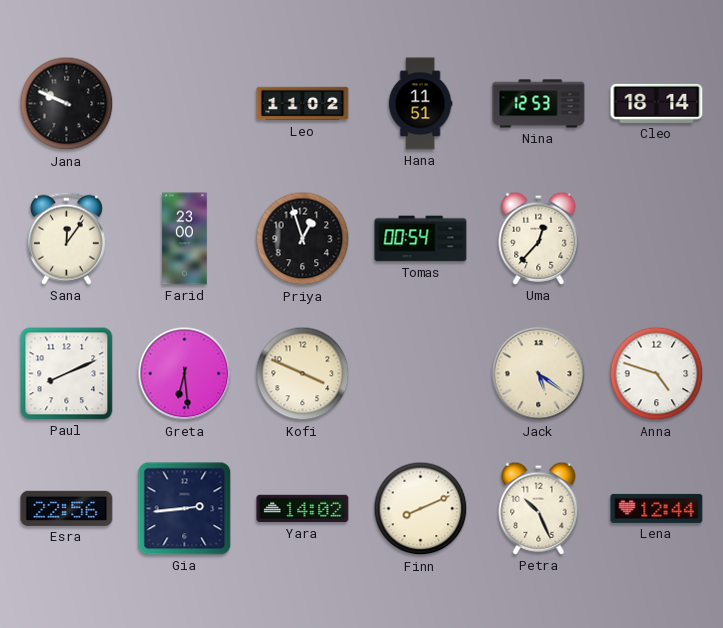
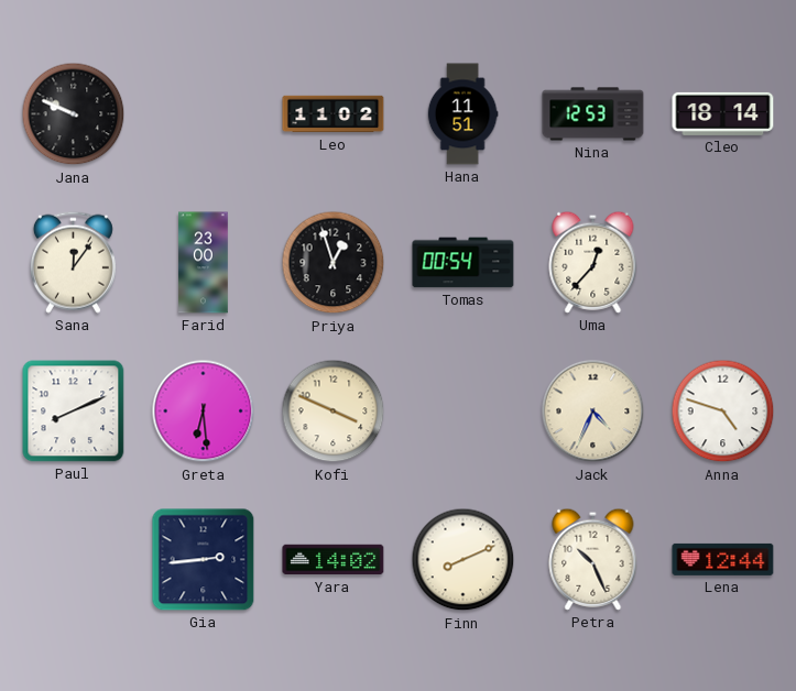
Jack: 5:21 -> 4:34 (593, 412)
Esra: 22:56 -> none (67, 508)
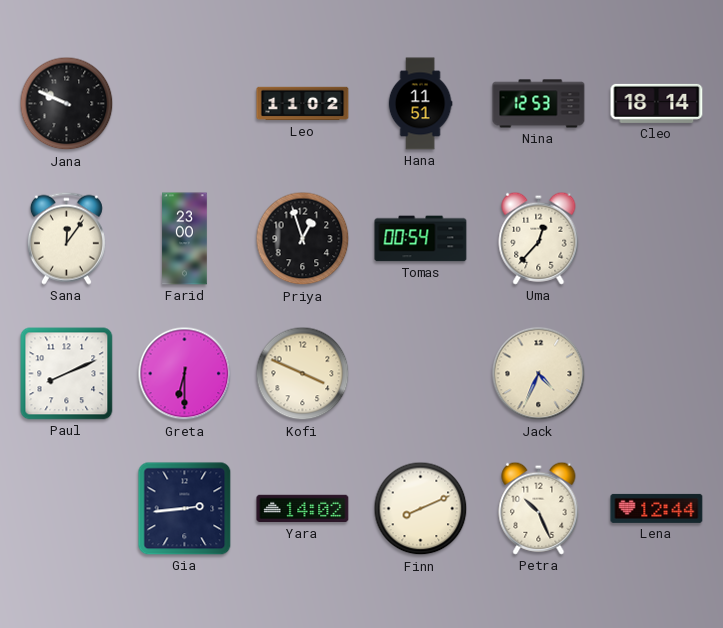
Greta: 6:29 -> 6:30 (185, 374)
Anna: 4:48 -> none (723, 412)
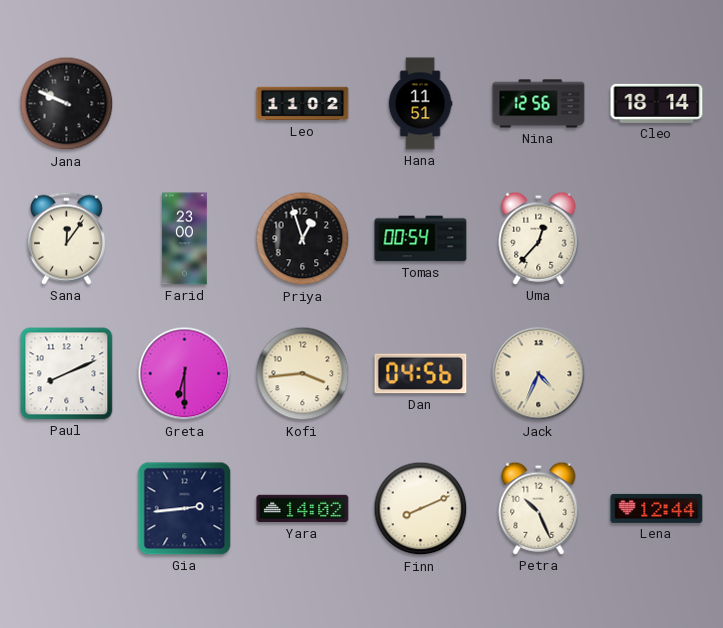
Nina: 12:53 -> 12:56 (539, 104)
Kofi: 3:49 -> 3:44 (303, 374)
Dan: none -> 04:56 (421, 374)
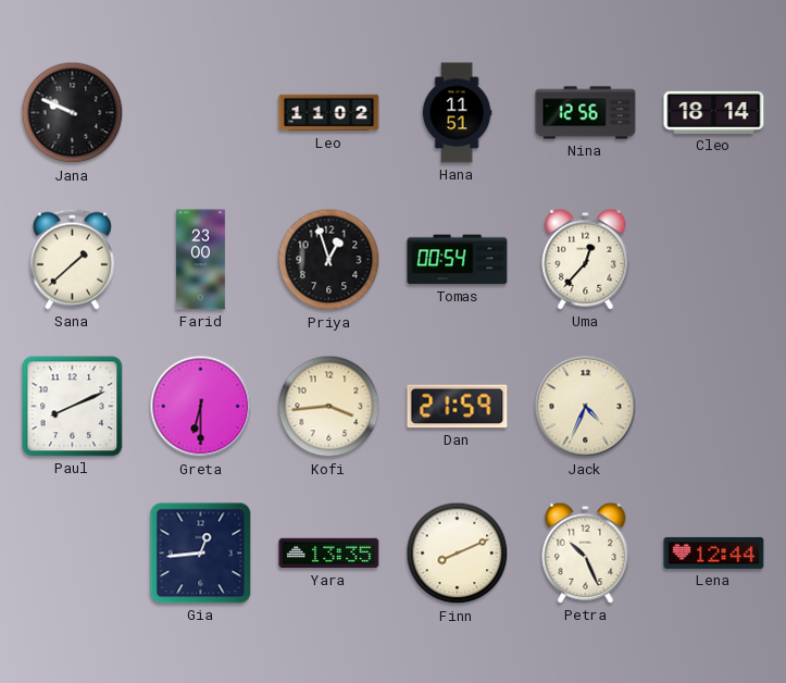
Sana: 12:06 -> 1:38 (72, 259)
Dan: 04:56 -> 21:59 (458, 407)
Gia: 2:44 -> 12:44 (201, 554)
Yara: 14:02 -> 13:35 (329, 554)
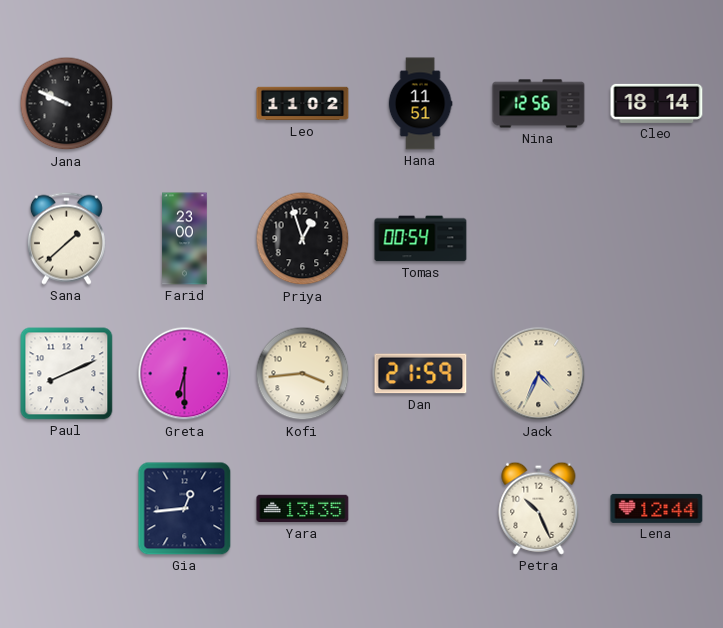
Uma: 12:37 -> none (586, 259)
Finn: 8:11 -> none (458, 554)
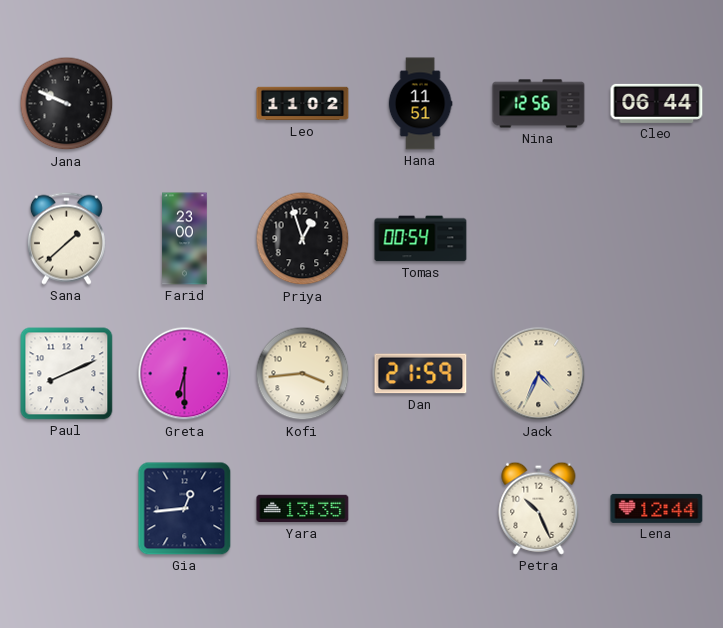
Cleo: 18:14 -> 06:44 (657, 103)
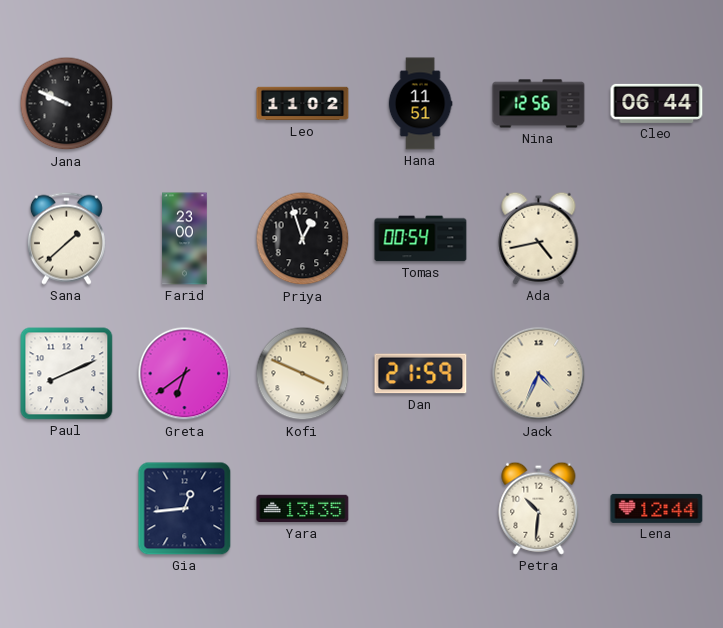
Ada: none -> 4:43 (539, 238)
Greta: 6:30 -> 6:39 (185, 374)
Kofi: 3:44 -> 3:49 (303, 374)
Petra: 10:26 -> 10:31 (539, 508)
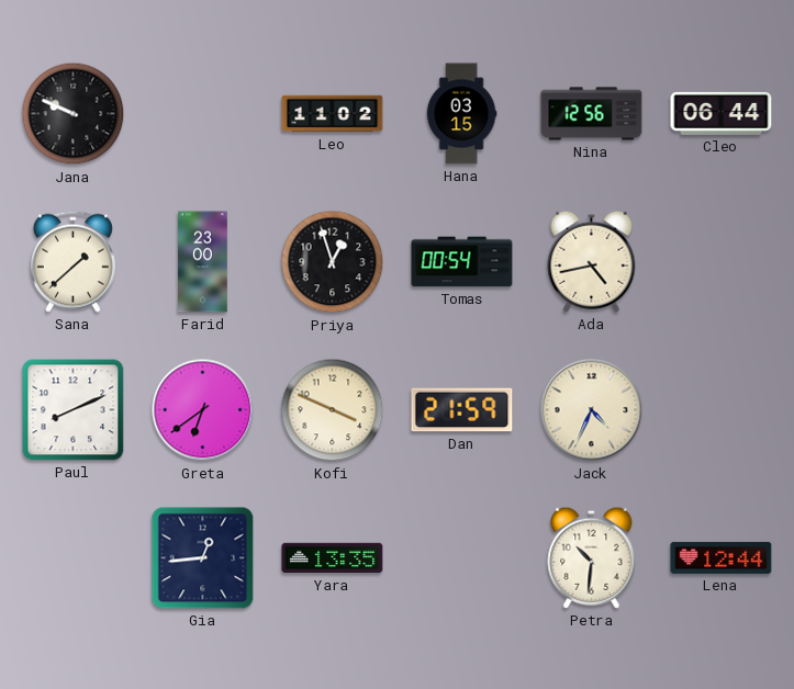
Hana: 11:51 -> 03:15 (461, 114)
